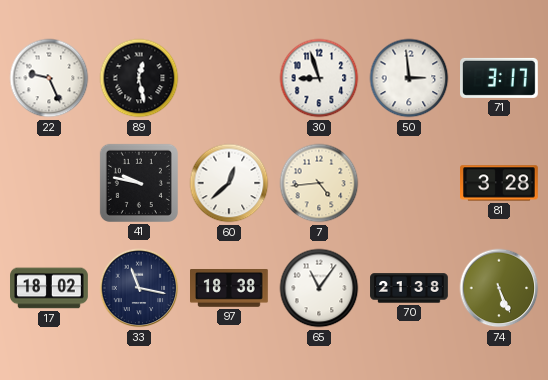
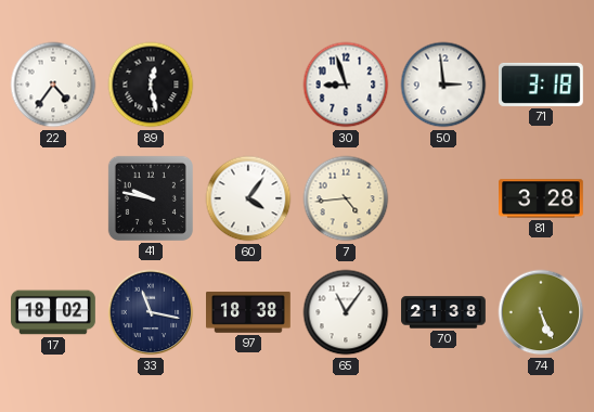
22: 9:26 -> 4:36 (53, 85)
71: 3:17 -> 3:18 (542, 85)
60: 12:38 -> 4:06 (248, 198)
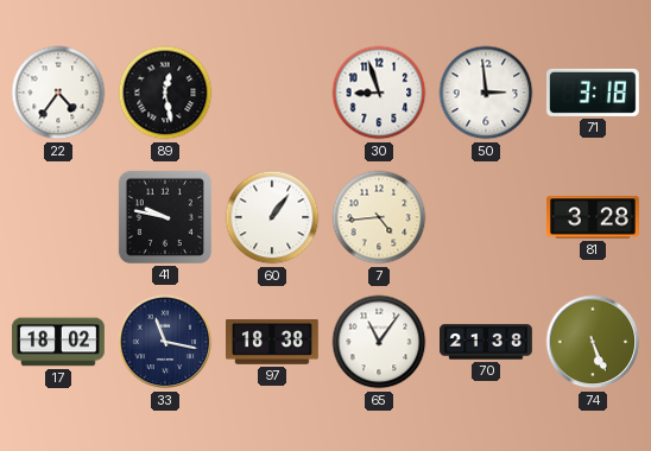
60: 4:06 -> 1:06 (272, 217)
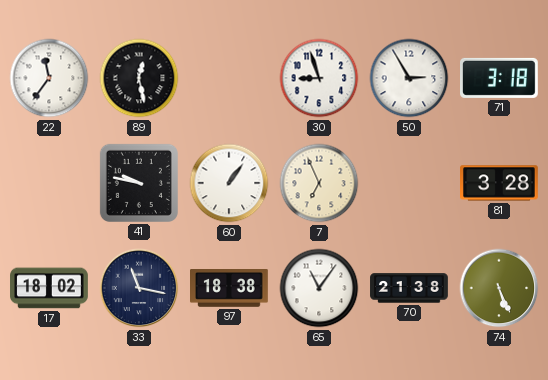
22: 4:36 -> 11:36 (49, 78)
50: 2:59 -> 2:55 (409, 78)
7: 4:44 -> 6:56 (319, 183)
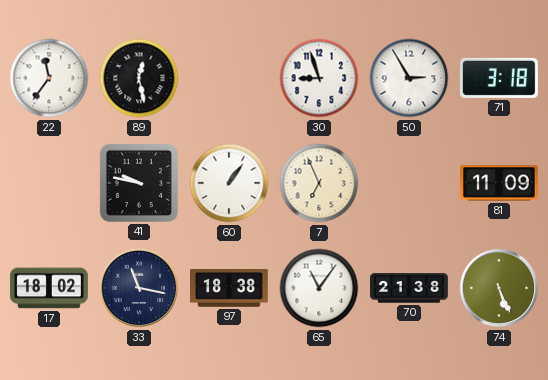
81: 3:28 -> 11:09 (500, 183)
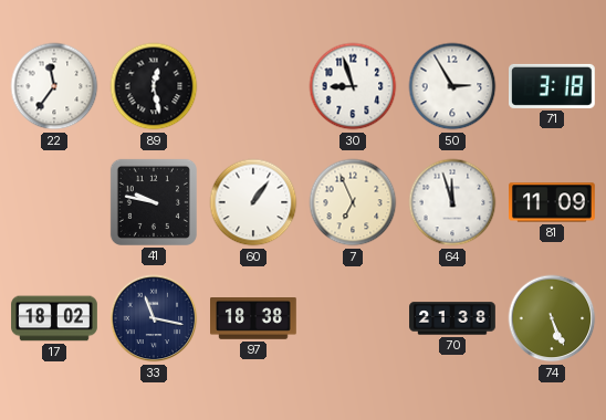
64: none -> 11:57 (452, 202)
65: 11:06 -> none (319, 288)
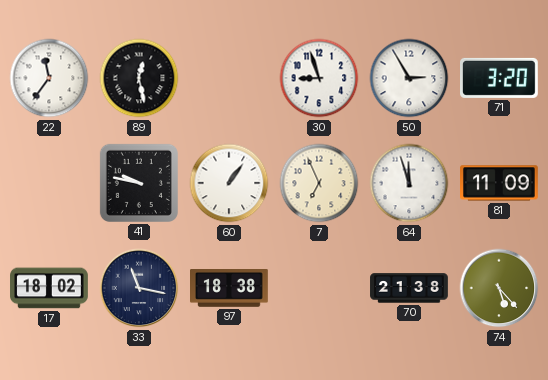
71: 3:18 -> 3:20 (500, 78)
74: 5:26 -> 5:23 (499, 288)
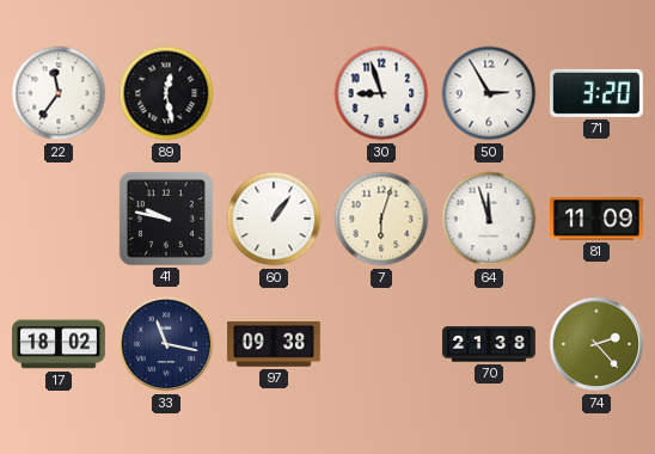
7: 6:56 -> 6:03 (381, 219)
97: 18:38 -> 09:38 (275, 345)
74: 5:23 -> 2:23 (596, 344)
